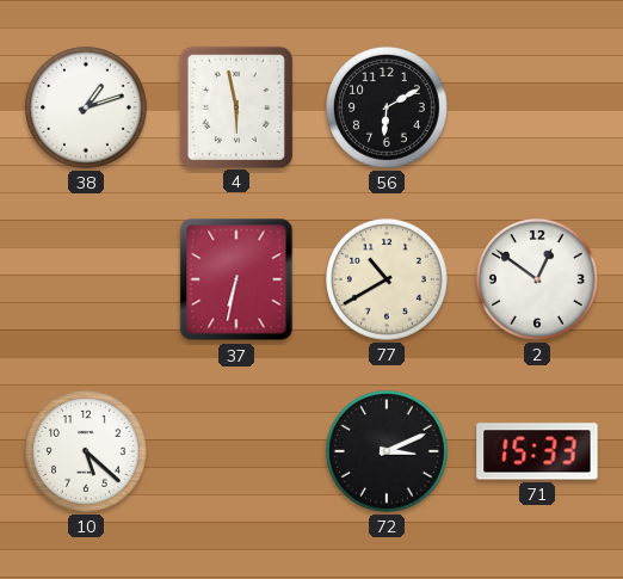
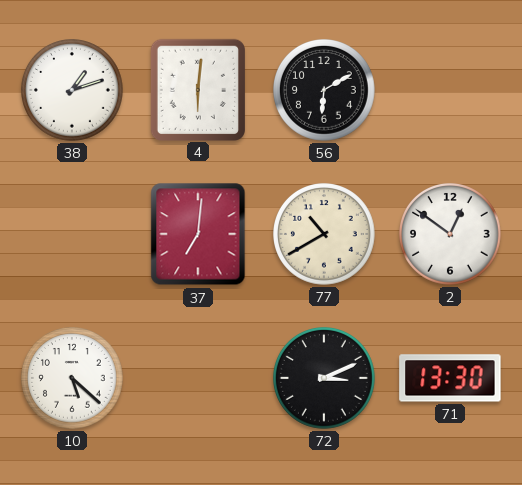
4: 5:58 -> 6:01 (197, 89)
37: 6:32 -> 7:01 (198, 234)
71: 15:33 -> 13:30 (450, 378)
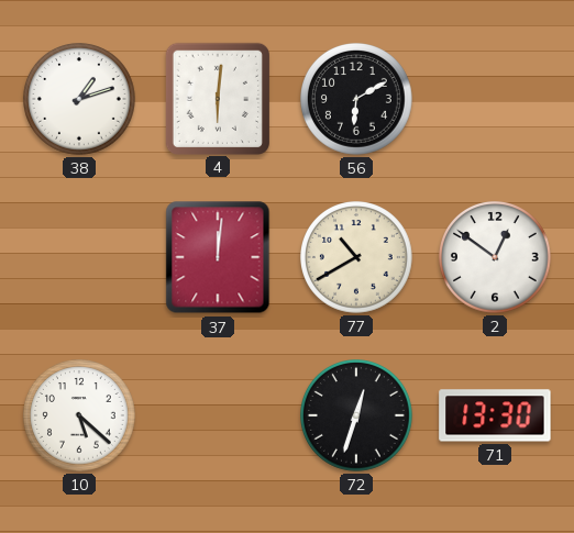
37: 7:01 -> 12:01 (218, 257)
72: 3:11 -> 12:33 (357, 417)
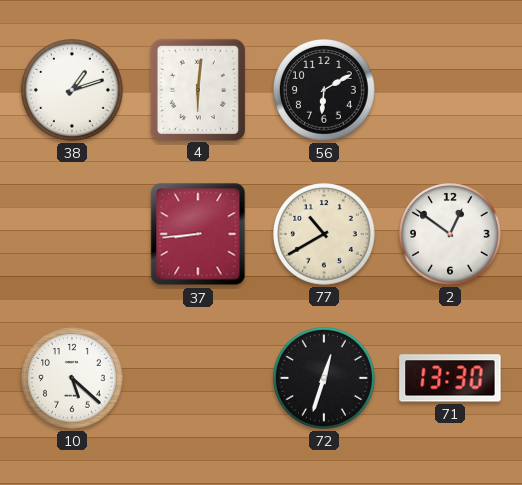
37: 12:01 -> 8:44 (198, 234)
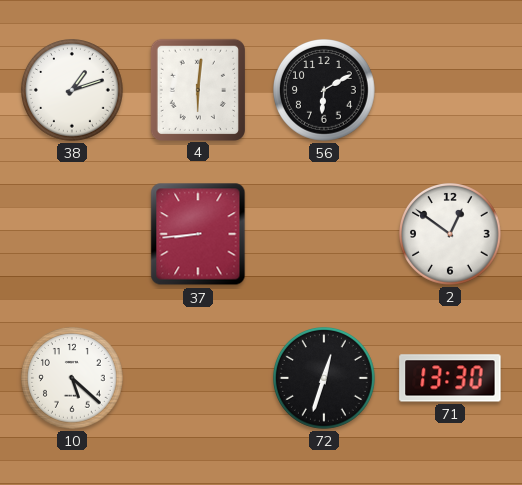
77: 10:40 -> none (325, 235)
